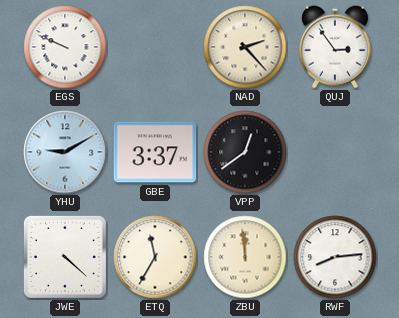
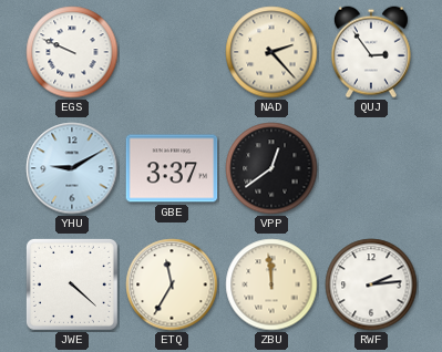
RWF: 8:14 -> 2:14 (371, 284)
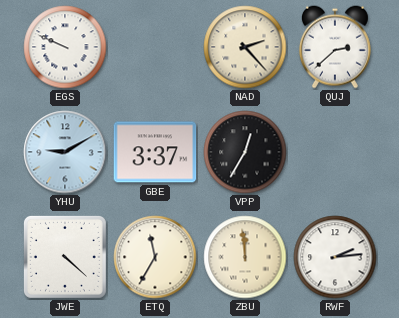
QUJ: 2:54 -> 2:38 (335, 47)
VPP: 12:39 -> 12:35 (245, 152)
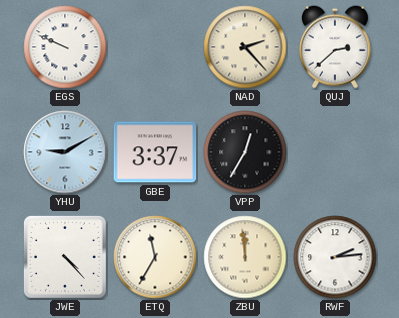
JWE: 4:22 -> 4:23 (65, 257)
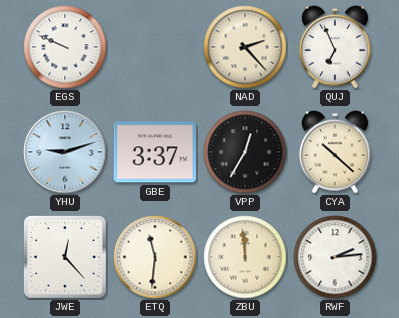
QUJ: 2:38 -> 6:56 (335, 47)
YHU: 9:10 -> 9:12 (65, 152)
CYA: none -> 10:22 (335, 152)
JWE: 4:23 -> 12:23 (65, 257)
ETQ: 11:35 -> 11:31 (155, 257)
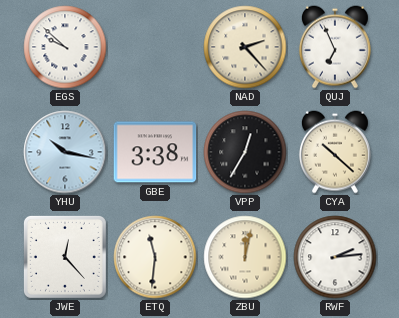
EGS: 9:49 -> 9:52 (65, 47)
YHU: 9:12 -> 10:17 (65, 152)
GBE: 3:37 -> 3:38 (155, 152)
ZBU: 11:59 -> 12:02 (245, 257)
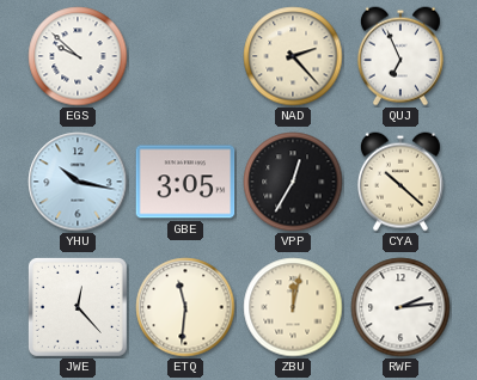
GBE: 3:38 -> 3:05 (185, 182)
